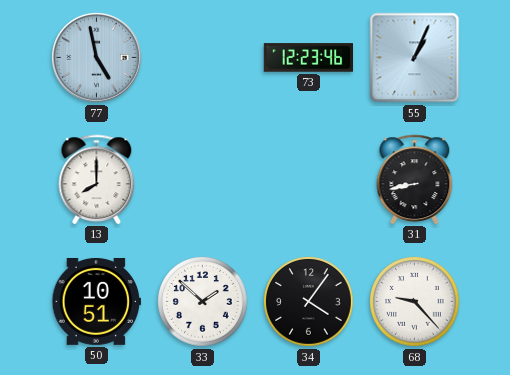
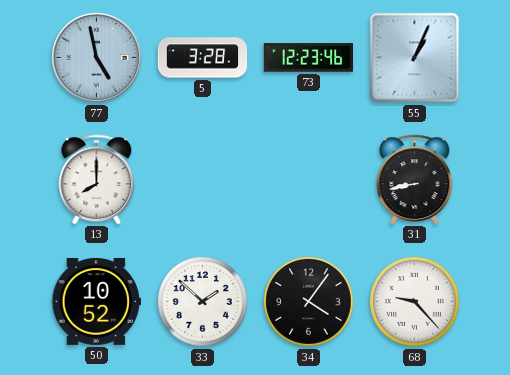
5: none -> 3:28 (203, 58)
50: 10:51 -> 10:52 (96, 301)
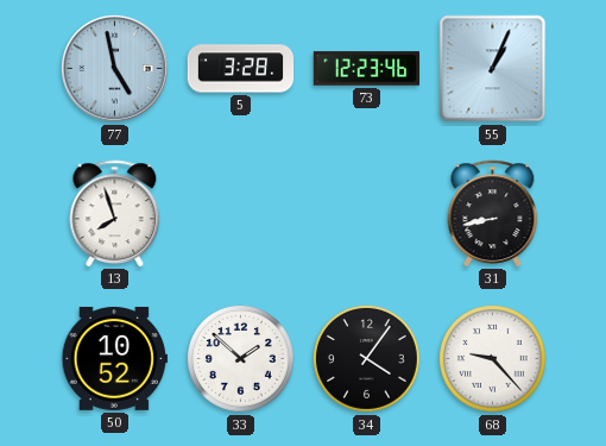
13: 8:00 -> 7:57 (115, 213)
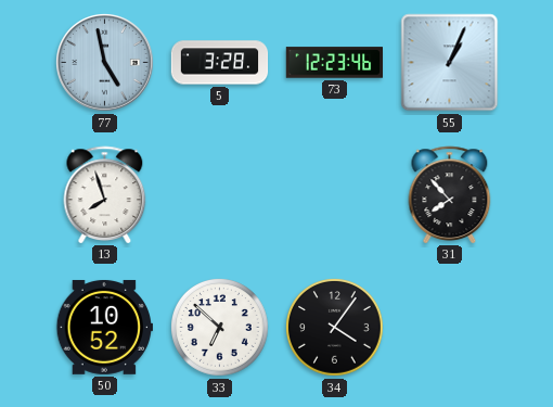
31: 8:43 -> 7:53 (450, 194)
33: 1:52 -> 6:52 (220, 328)
68: 9:23 -> none (493, 359)
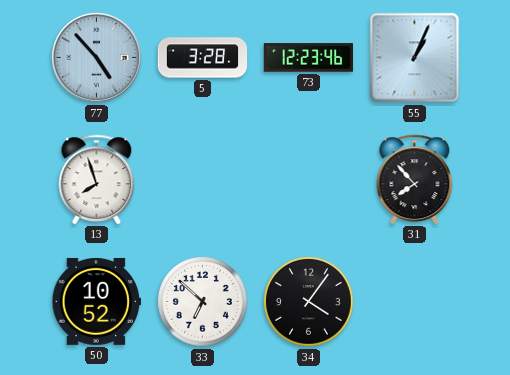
77: 4:58 -> 4:53 (97, 58)
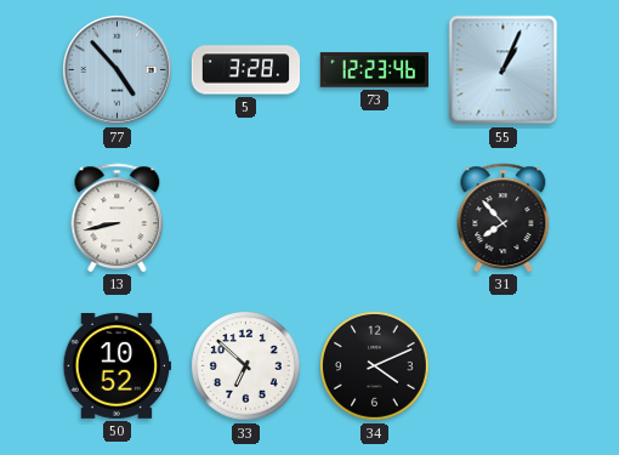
13: 7:57 -> 8:43 (118, 217)
34: 4:06 -> 4:11 (375, 366)
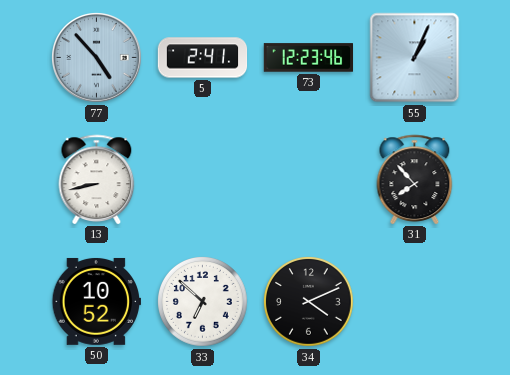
5: 3:28 -> 2:41 (203, 58)
